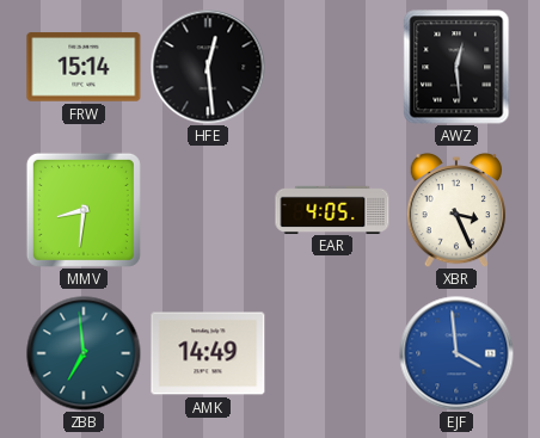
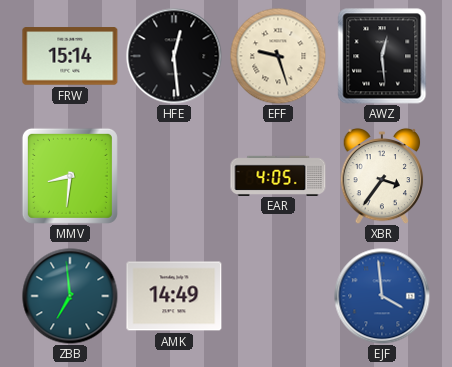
EFF: none -> 9:27 (278, 56)
XBR: 3:26 -> 3:36 (382, 176)
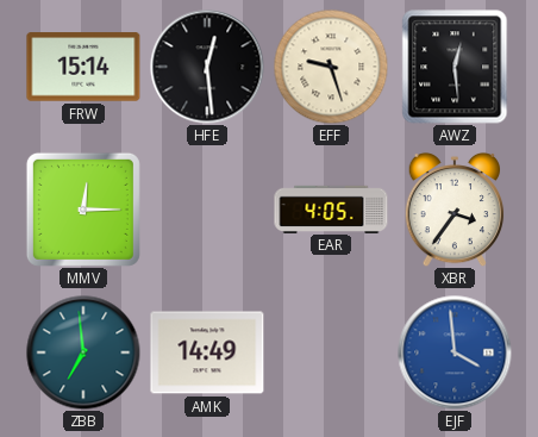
MMV: 8:31 -> 12:15 (83, 210)
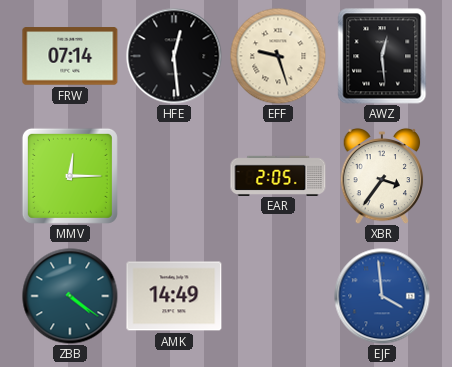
FRW: 15:14 -> 07:14 (70, 56)
EAR: 4:05 -> 2:05 (278, 175)
ZBB: 6:59 -> 4:21 (70, 296)
